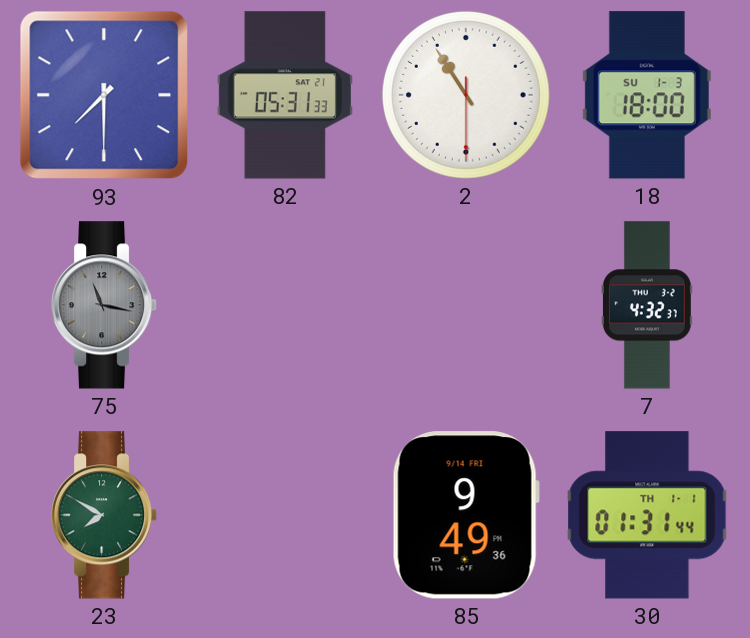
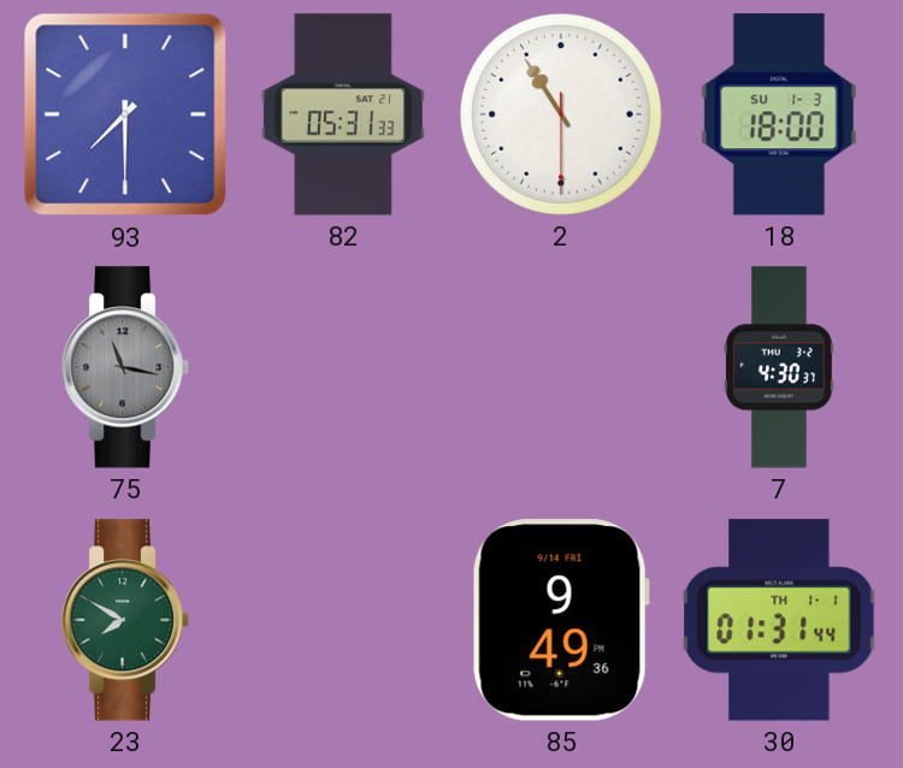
7: 4:32 -> 4:30 (779, 367)
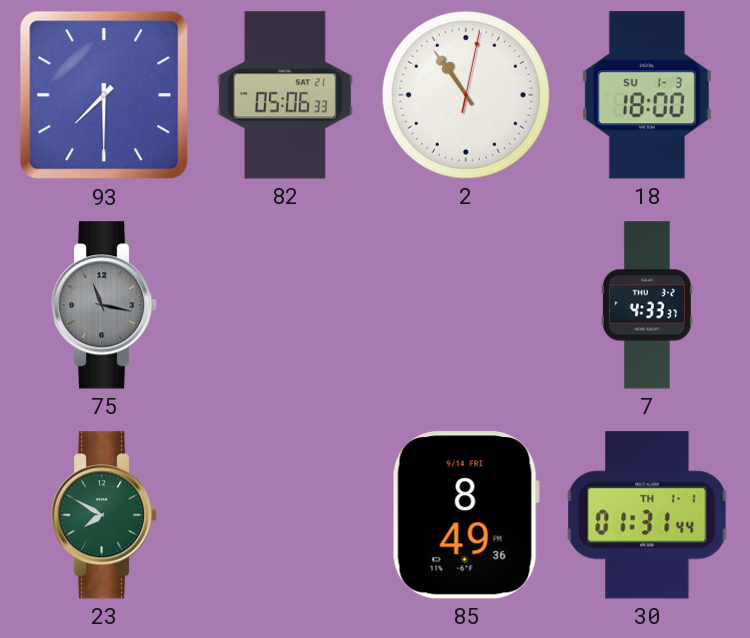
82: 05:31 -> 05:06 (285, 95)
2: 10:54:30 -> 10:54:02 (466, 95)
7: 4:30 -> 4:33 (647, 305)
85: 9:49 -> 8:49 (466, 515)
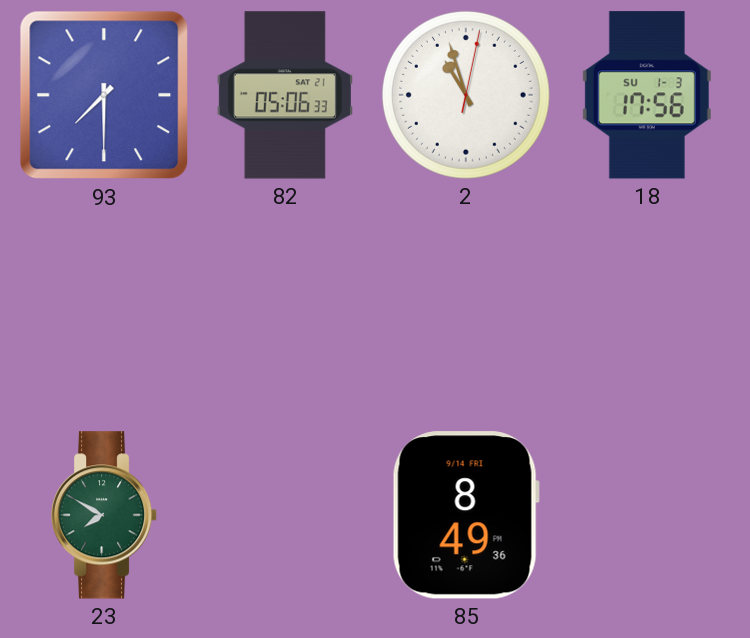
2: 10:54 -> 10:57 (466, 95)
18: 18:00 -> 17:56 (647, 95)
75: 11:17 -> none (104, 305)
7: 4:33 -> none (647, 305)
30: 01:31 -> none (647, 515)
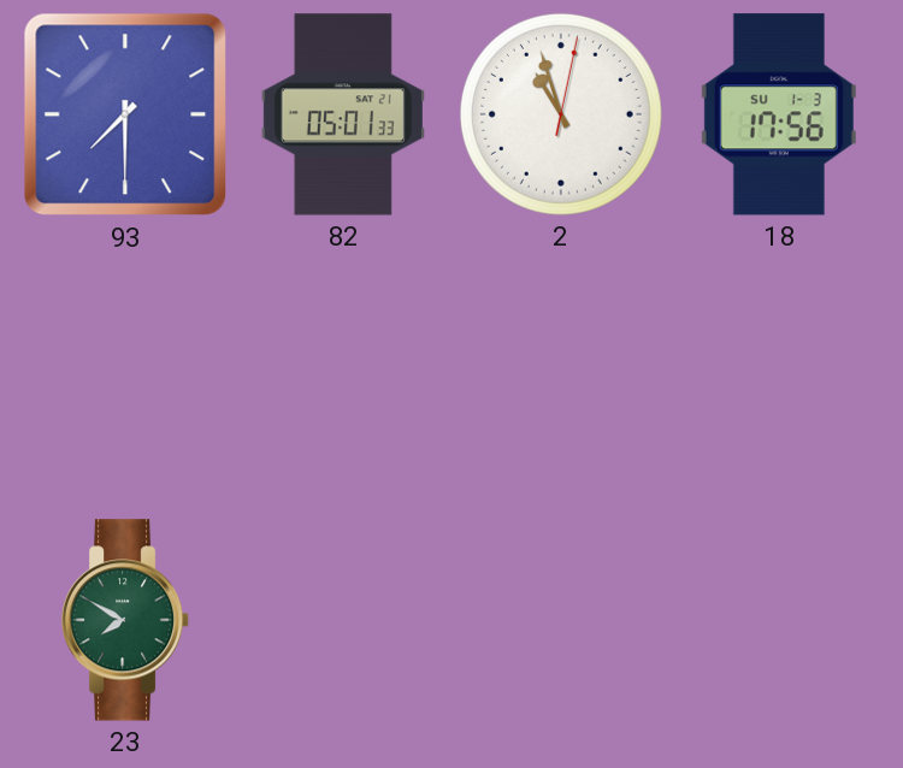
82: 05:06 -> 05:01 (343, 114)
85: 8:49 -> none (466, 515)
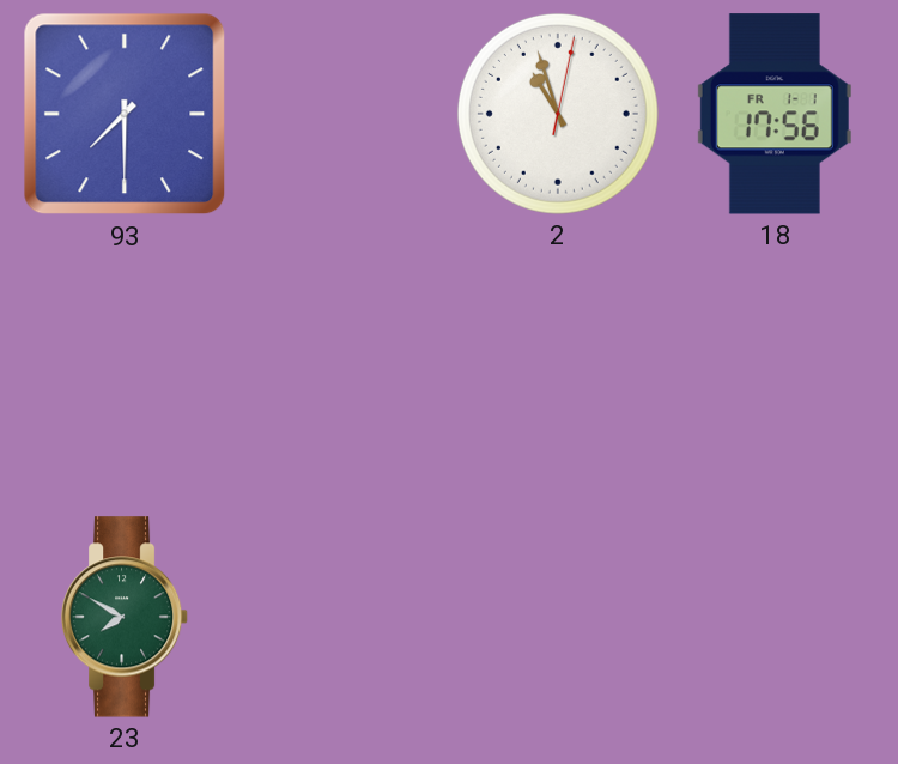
82: 05:01 -> none (343, 114)
18 date: SU 1-3 -> FR 1-1 (775, 114)
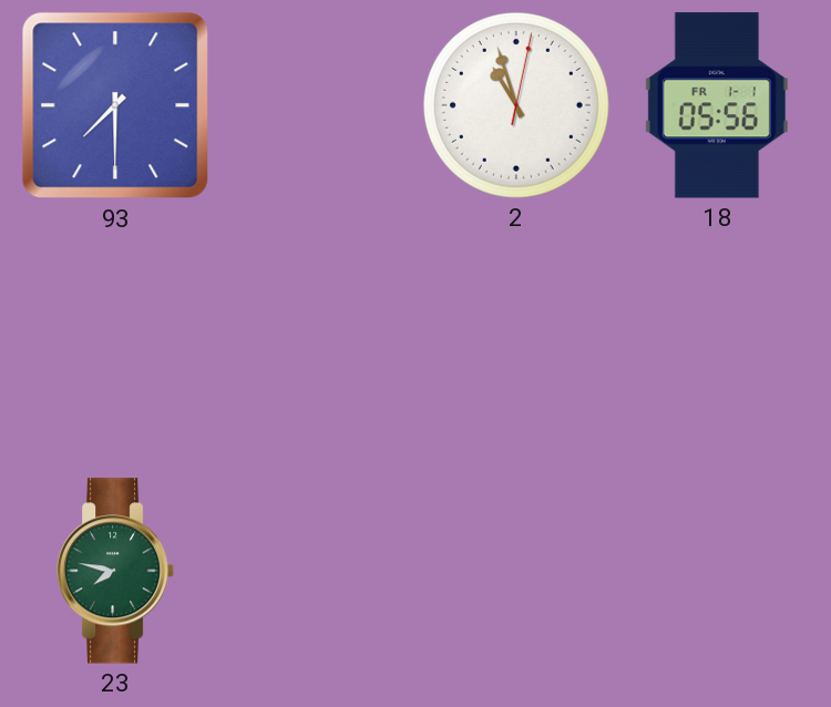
18: 17:56 -> 05:56 (717, 105)
23: 7:50 -> 7:47 (115, 571)
